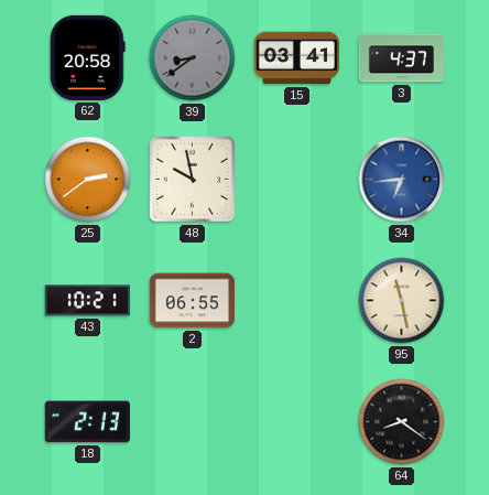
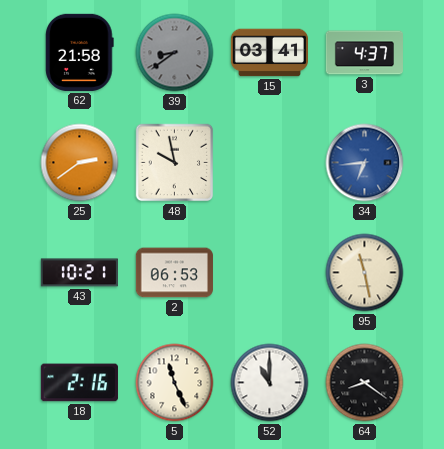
62: 20:58 -> 21:58 (80, 52)
2: 06:55 -> 06:53 (174, 273)
18: 2:13 -> 2:16 (79, 383)
5: none -> 11:26 (175, 383)
52: none -> 11:00 (270, 383)
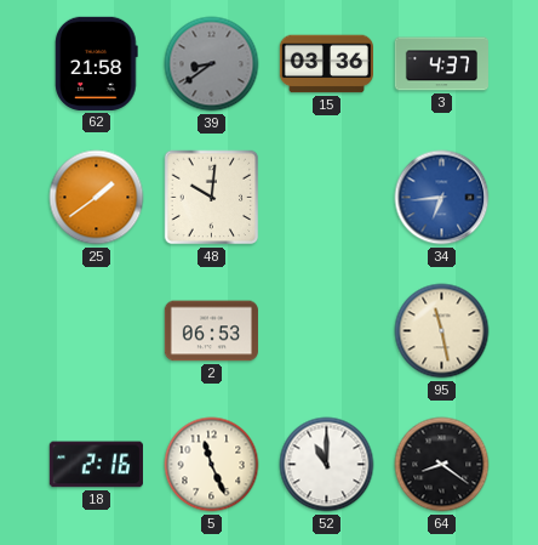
15: 03:41 -> 03:36 (326, 64)
25: 2:39 -> 1:39 (97, 198)
48: 9:58 -> 10:01 (212, 198)
43: 10:21 -> none (79, 273)
